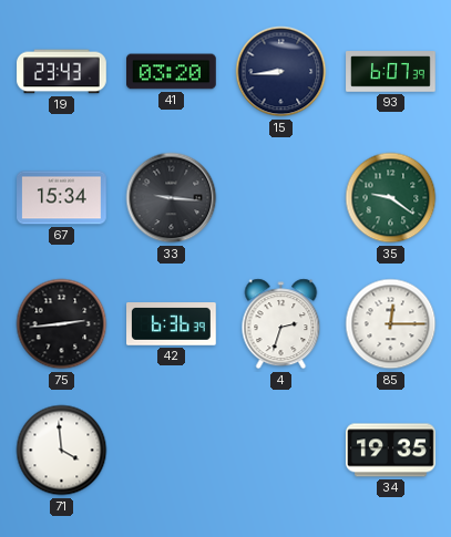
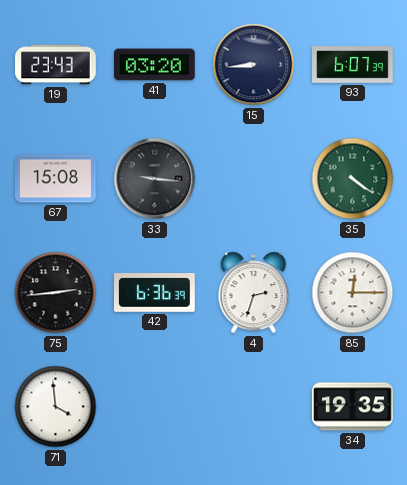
67: 15:34 -> 15:08 (56, 179)
35: 9:21 -> 4:21 (353, 179)
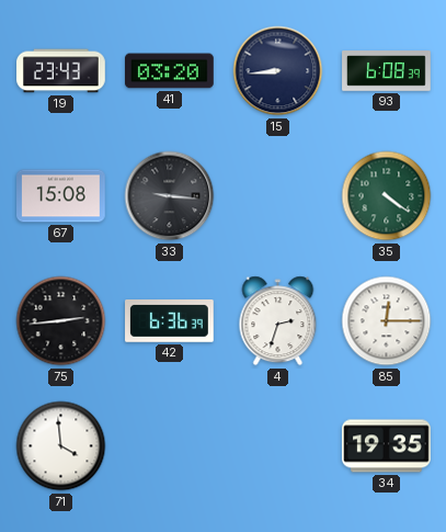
93: 6:07 -> 6:08 (387, 71)
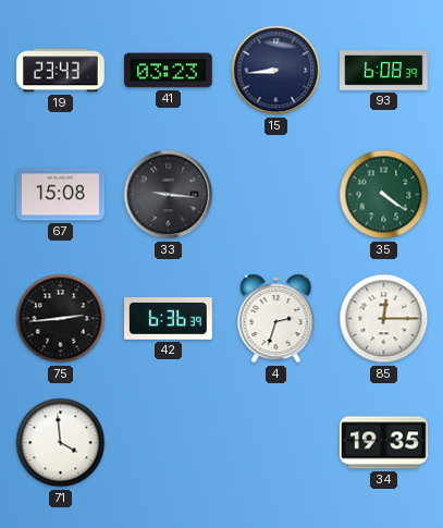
41: 03:20 -> 03:23 (169, 71)
